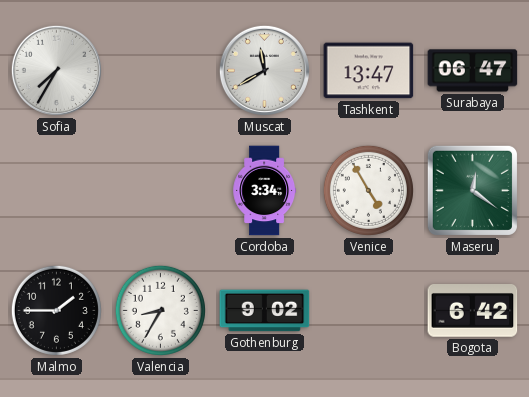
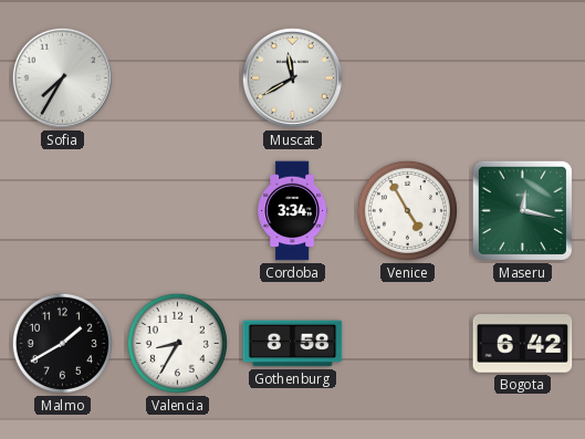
Tashkent: 13:47 -> none (369, 71)
Surabaya: 06:47 -> none (473, 71)
Maseru: 12:21 -> 12:17 (522, 210)
Malmo: 1:45 -> 1:40 (62, 343)
Gothenburg: 9:02 -> 8:58 (293, 344)
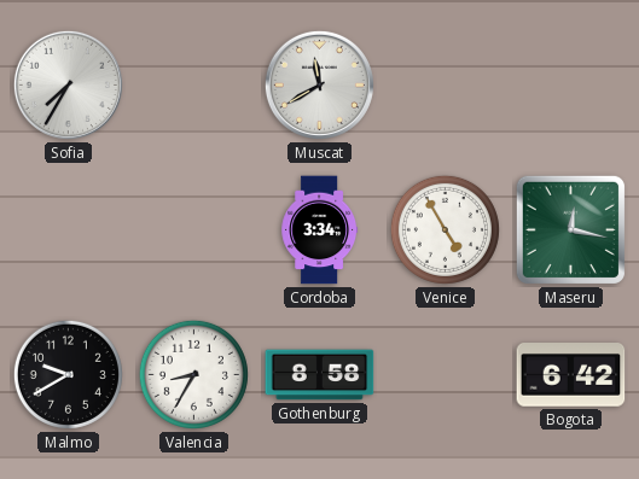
Malmo: 1:40 -> 9:40 (68, 374)
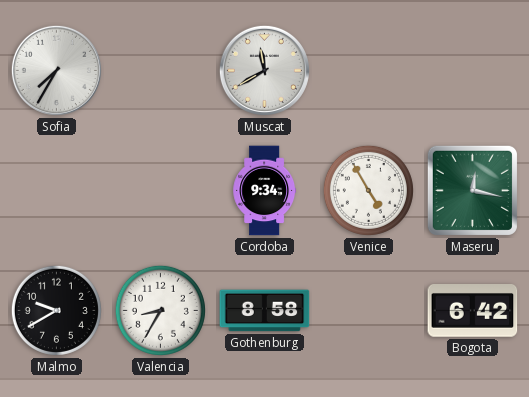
Cordoba: 3:34 -> 9:34 (265, 191)
